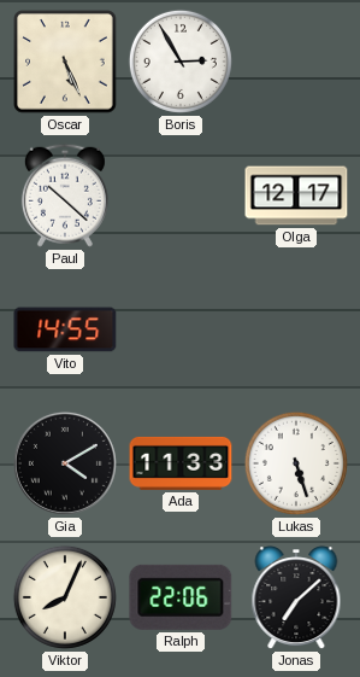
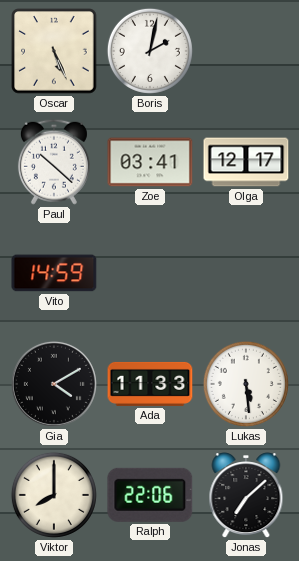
Boris: 2:55 -> 2:02 (150, 51)
Zoe: none -> 03:41 (150, 162)
Vito: 14:55 -> 14:59 (54, 273)
Lukas: 5:27 -> 5:29 (246, 384)
Viktor: 8:04 -> 8:00 (54, 495)
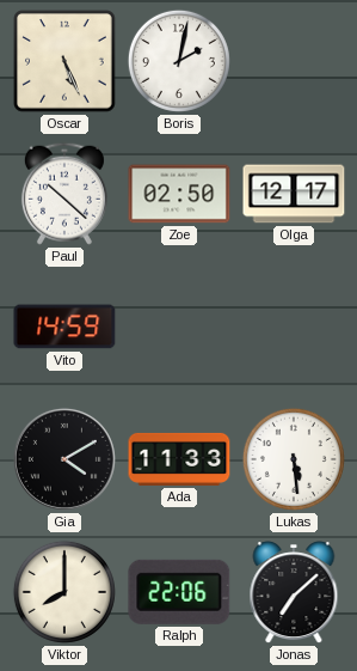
Zoe: 03:41 -> 02:50 (179, 194)
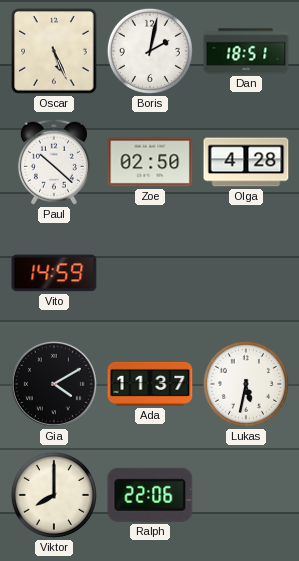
Dan: none -> 18:51 (246, 51)
Olga: 12:17 -> 4:28 (246, 162)
Ada: 11:33 -> 11:37 (150, 384)
Lukas: 5:29 -> 5:32 (246, 384)
Jonas: 7:08 -> none (294, 593)
